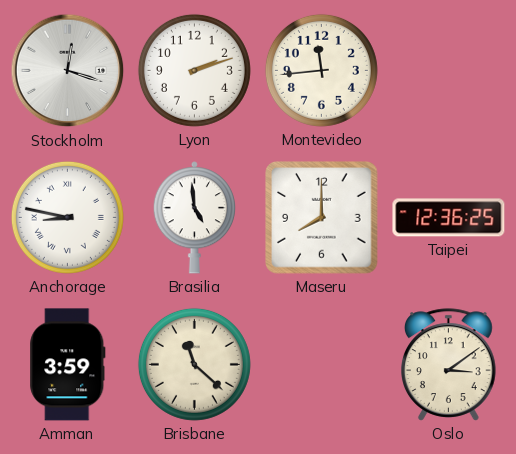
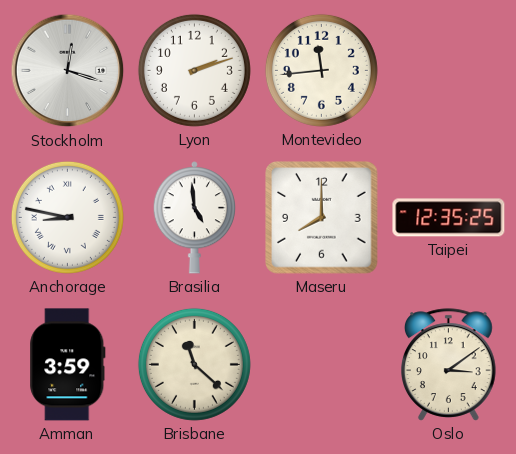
Taipei: 12:36 -> 12:35 (449, 218)
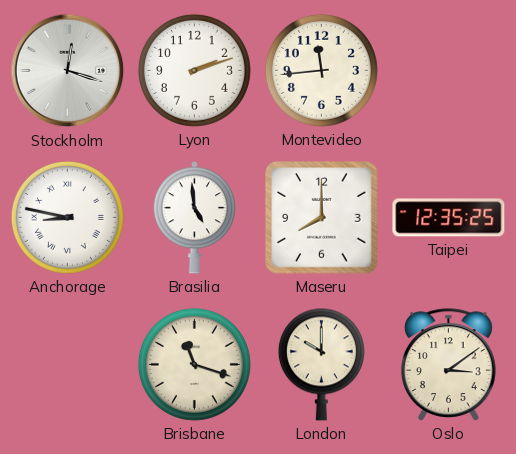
Amman: 3:59 -> none (68, 365)
Brisbane: 11:22 -> 11:18 (194, 364)
London: none -> 10:00 (321, 364)
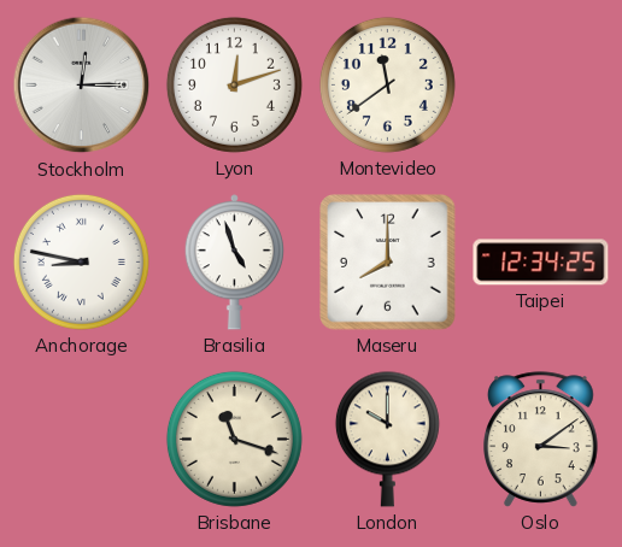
Stockholm: 12:18 -> 12:15 (82, 86)
Lyon: 2:12 -> 12:12 (234, 84)
Montevideo: 11:44 -> 11:39 (387, 84)
Brasilia: 4:59 -> 4:57 (234, 263)
Taipei: 12:35 -> 12:34 (541, 263)
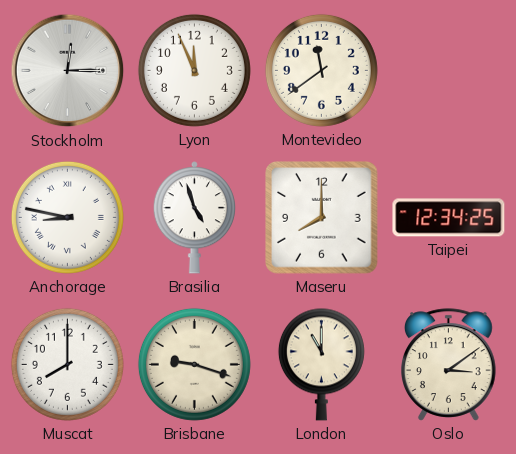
Lyon: 12:12 -> 11:56 (194, 70)
Muscat: none -> 8:00 (67, 364)
Brisbane: 11:18 -> 9:18 (194, 364)
London: 10:00 -> 11:00 (321, 364)
